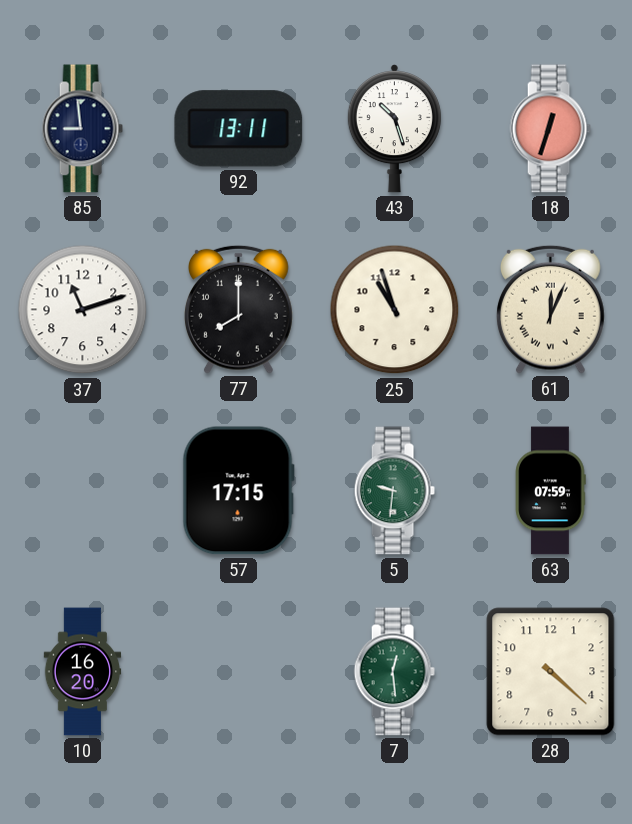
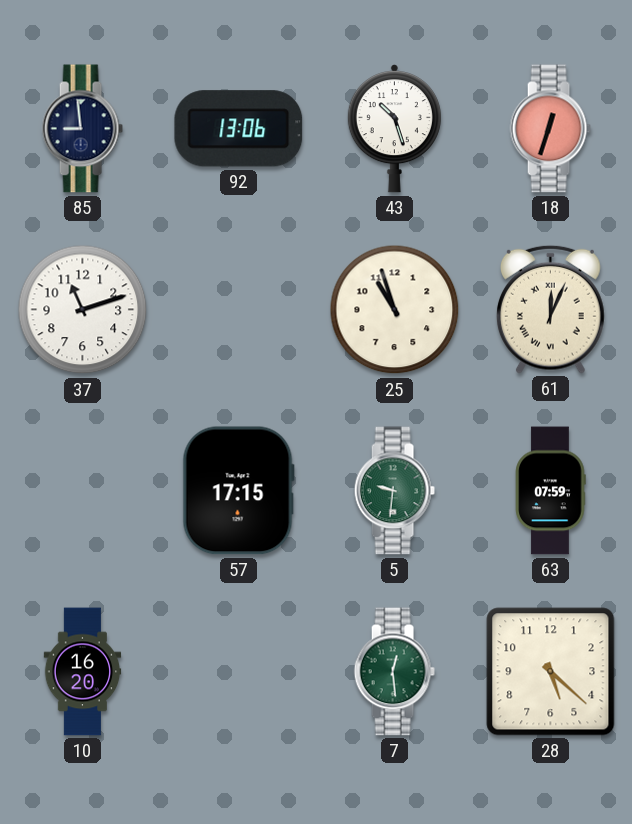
92: 13:11 -> 13:06 (239, 129)
77: 8:00 -> none (238, 309)
28: 4:22 -> 5:22 (551, 672)
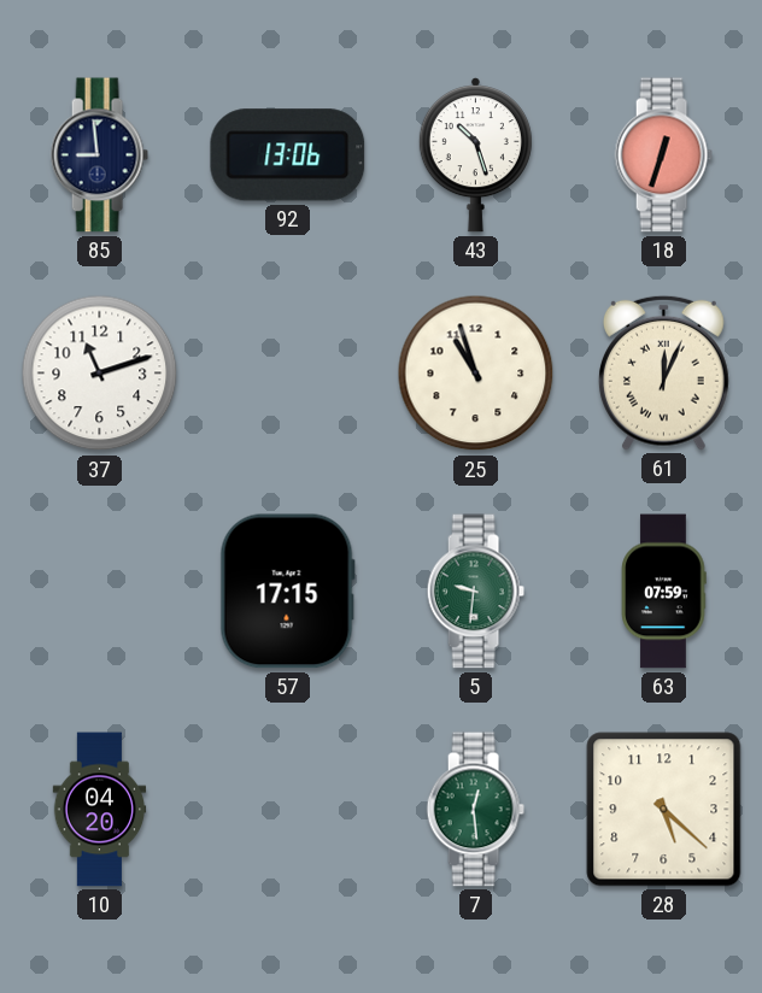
10: 16:20 -> 04:20 (100, 810)
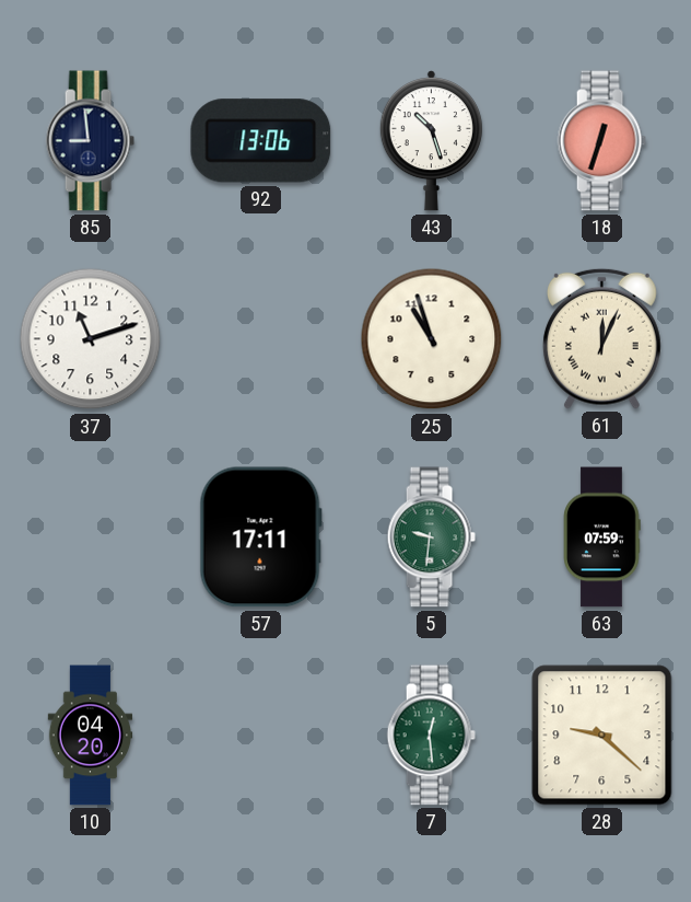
57: 17:15 -> 17:11 (260, 537)
28: 5:22 -> 9:22 (602, 736)
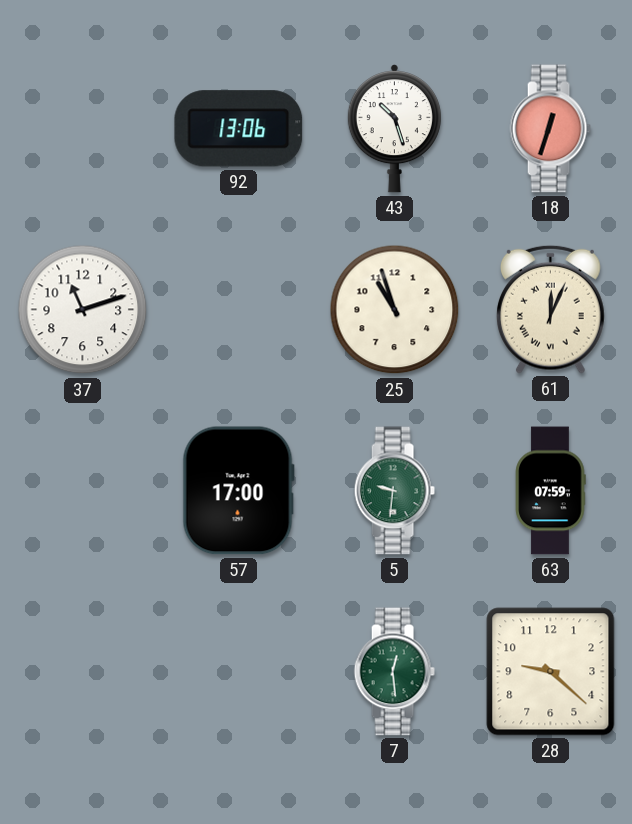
85: 8:59 -> none (90, 141)
57: 17:11 -> 17:00 (238, 491)
10: 04:20 -> none (91, 736)
